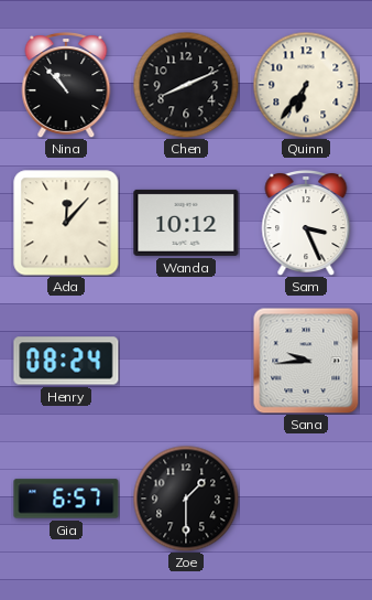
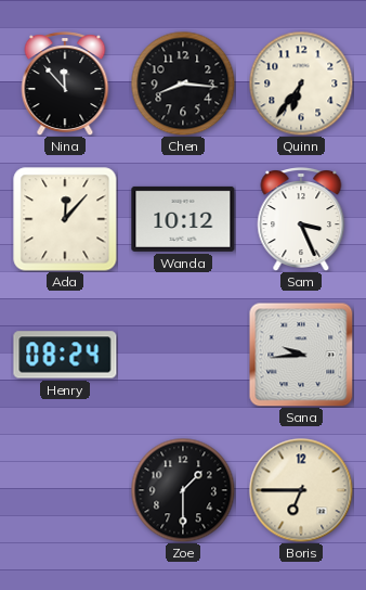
Nina: 10:53 -> 11:53 (65, 85)
Chen: 8:11 -> 8:16 (183, 84)
Gia: 6:57 -> none (66, 499)
Boris: none -> 6:45 (301, 490)
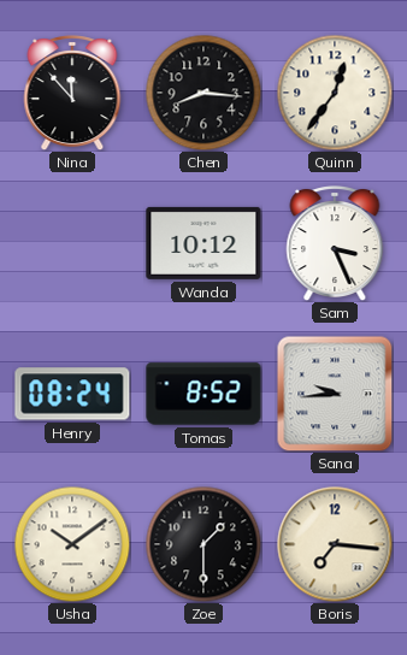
Quinn: 6:36 -> 12:36 (335, 93)
Ada: 12:07 -> none (65, 219)
Tomas: none -> 8:52 (203, 394)
Usha: none -> 10:09 (72, 544)
Boris: 6:45 -> 7:16 (335, 544)
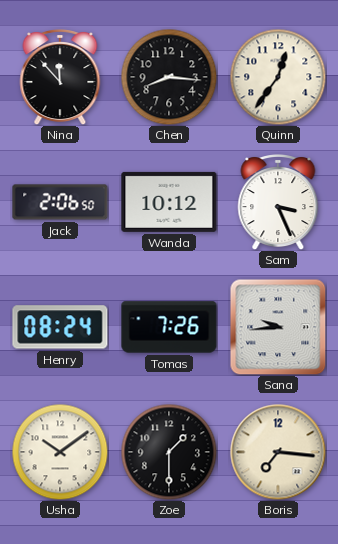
Jack: none -> 2:06 (60, 202)
Tomas: 8:52 -> 7:26 (169, 327)
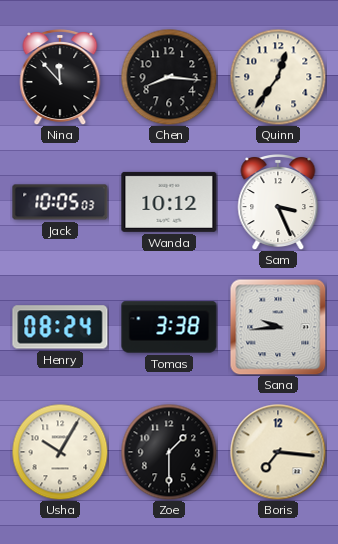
Jack: 2:06 -> 10:05 (60, 202)
Tomas: 7:26 -> 3:38 (169, 327)
Usha: 10:09 -> 10:05 (60, 452)
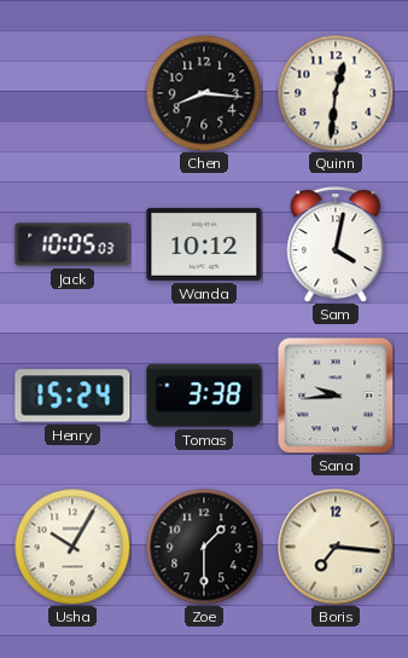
Nina: 11:53 -> none (60, 78)
Quinn: 12:36 -> 12:31 (336, 93)
Sam: 3:26 -> 4:02 (336, 246)
Henry: 08:24 -> 15:24 (72, 396)
